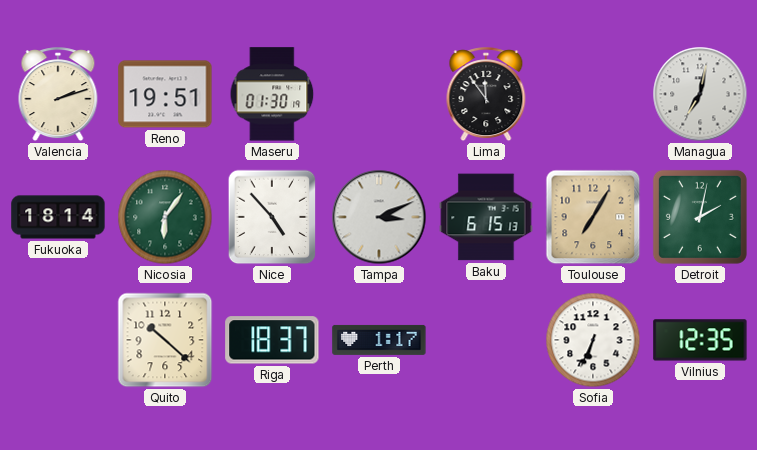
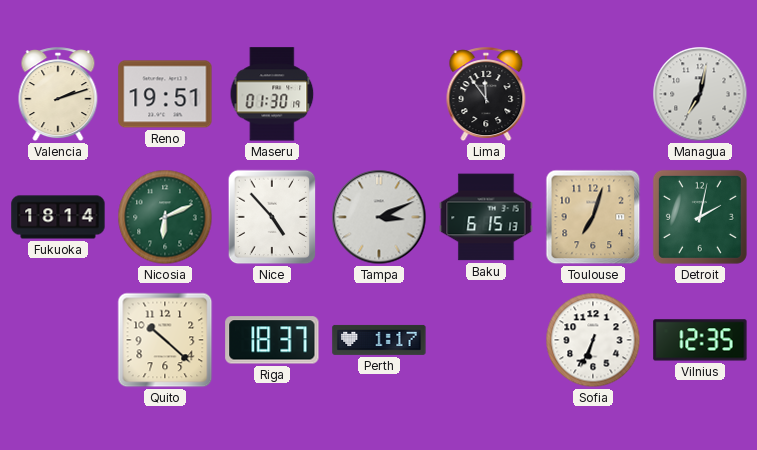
Nicosia: 6:06 -> 6:11 (165, 217)
Toulouse: 7:05 -> 7:03 (593, 217)
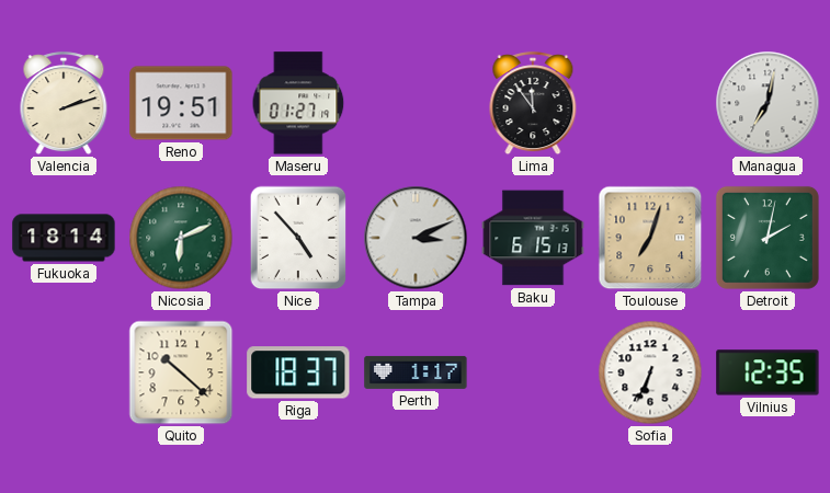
Maseru: 01:30 -> 01:27 (298, 103)
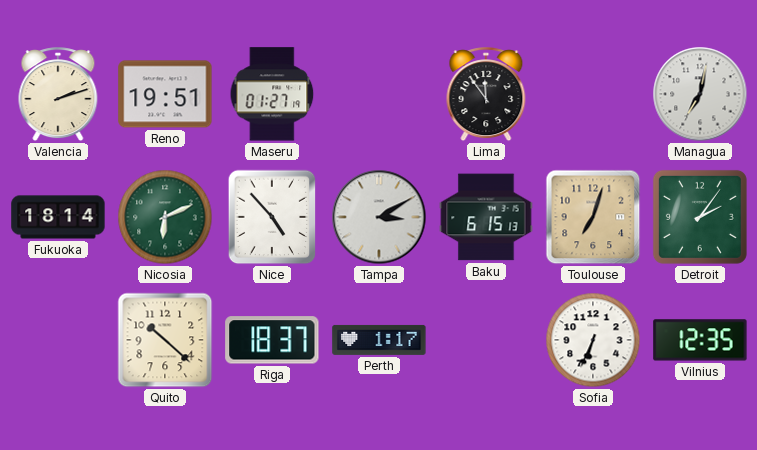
Tampa: 3:11 -> 3:10 (379, 217)
Detroit: 2:02 -> 2:06 (700, 217)
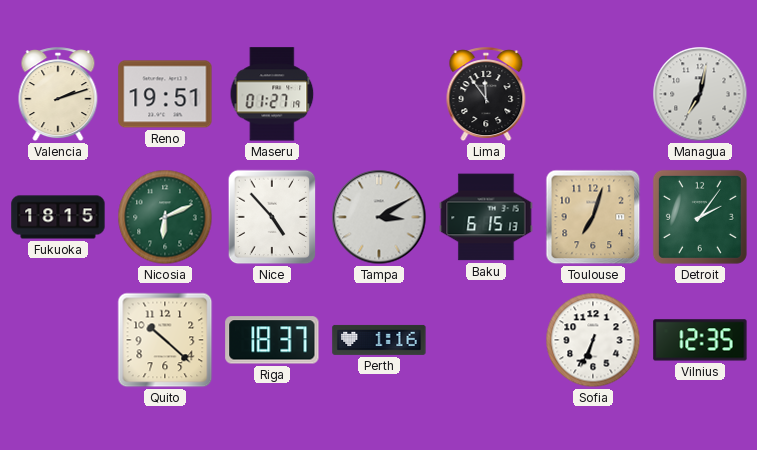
Fukuoka: 18:14 -> 18:15 (58, 217)
Perth: 1:17 -> 1:16 (379, 340)
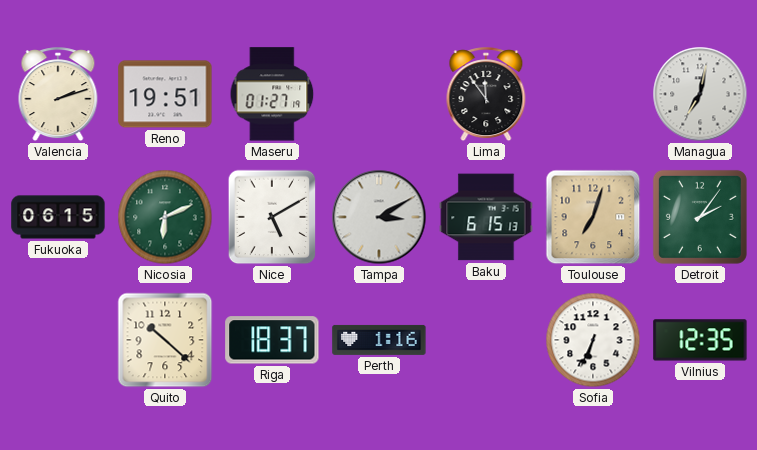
Fukuoka: 18:15 -> 06:15 (58, 217)
Nice: 4:53 -> 5:10 (272, 217)
